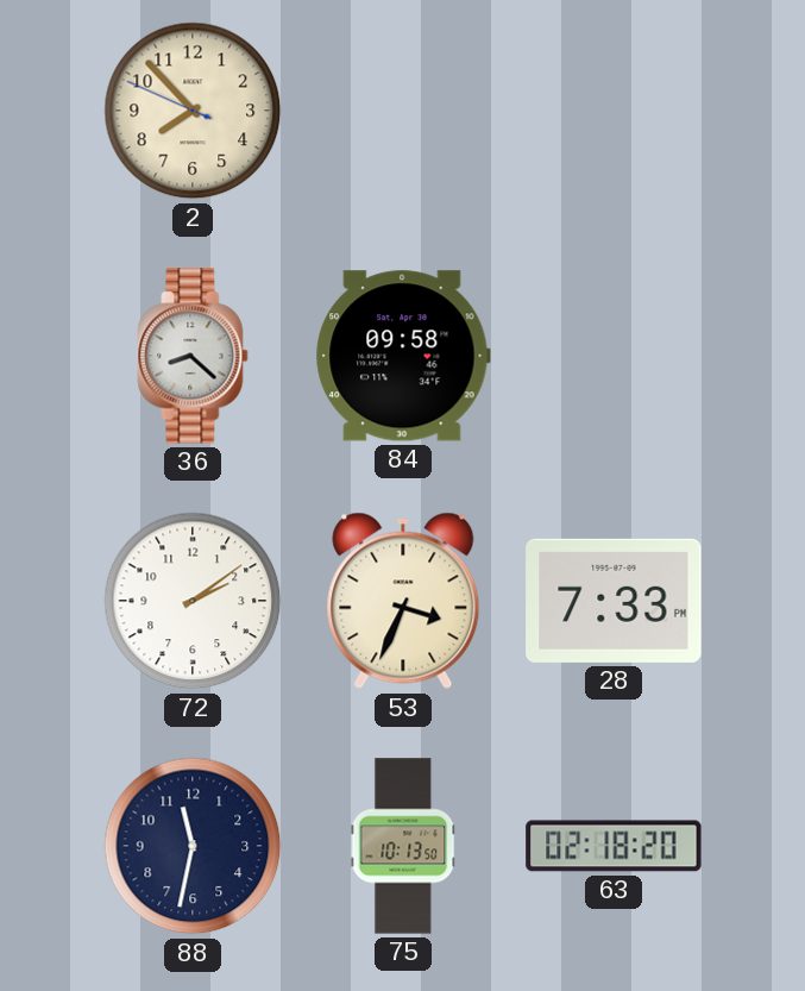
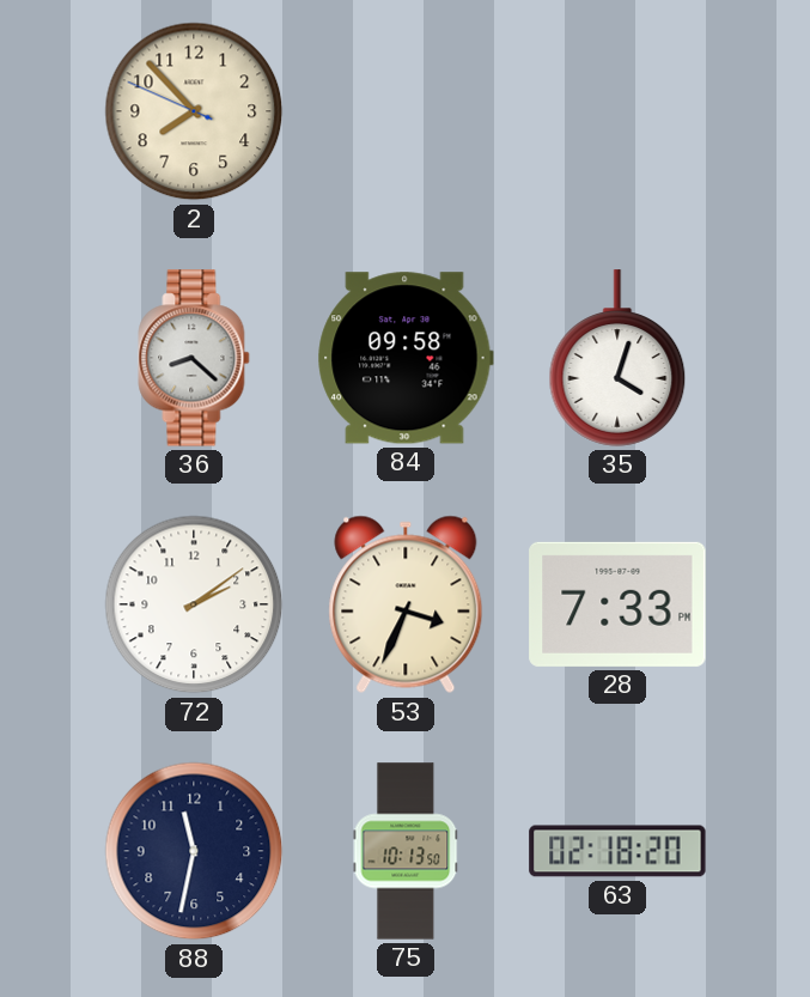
35: none -> 4:03 (617, 358)
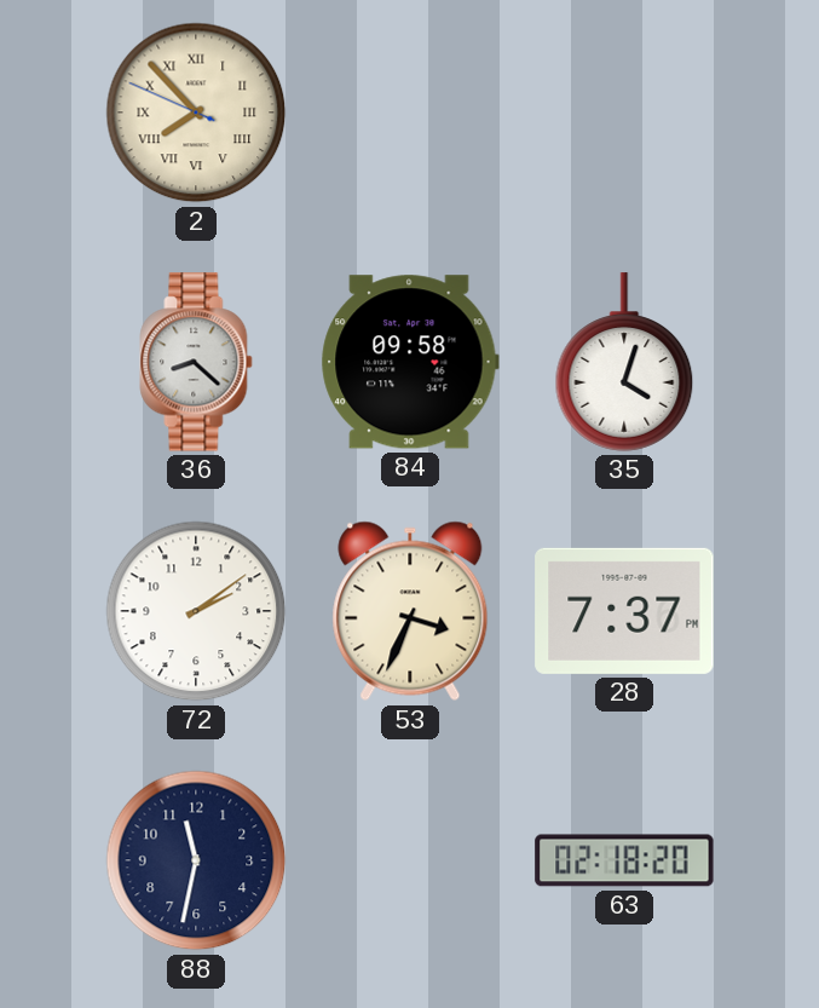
2 numerals: Arabic -> Roman (196, 113)
28: 7:33 -> 7:37 (624, 611)
75: 10:13 -> none (406, 851)
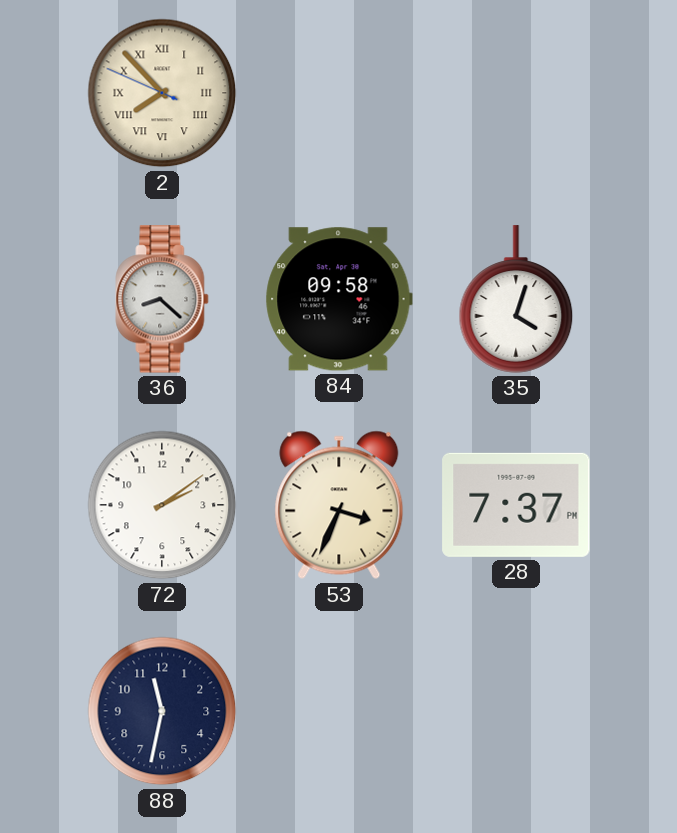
63: 02:18 -> none (624, 860)
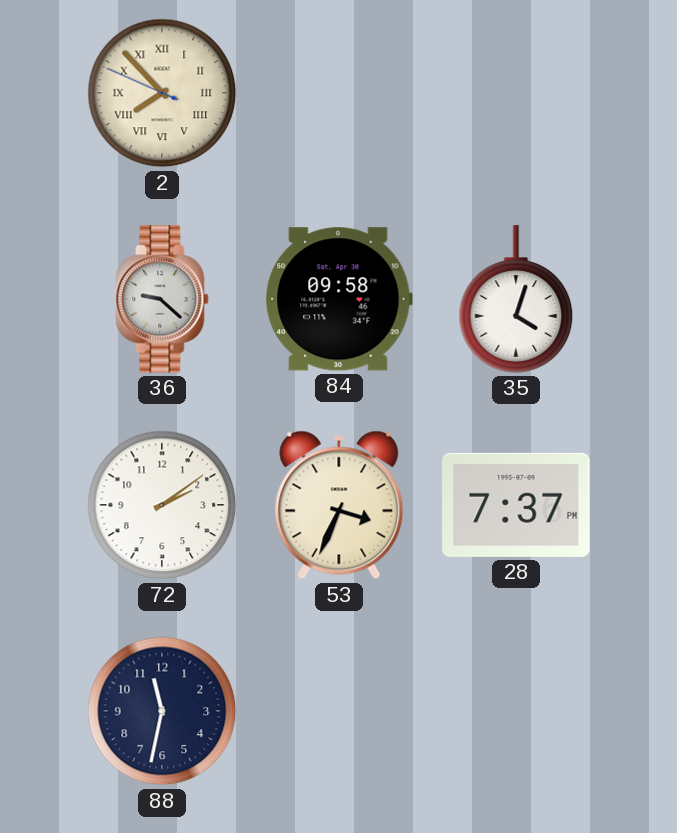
36: 8:22 -> 9:22 (162, 299)
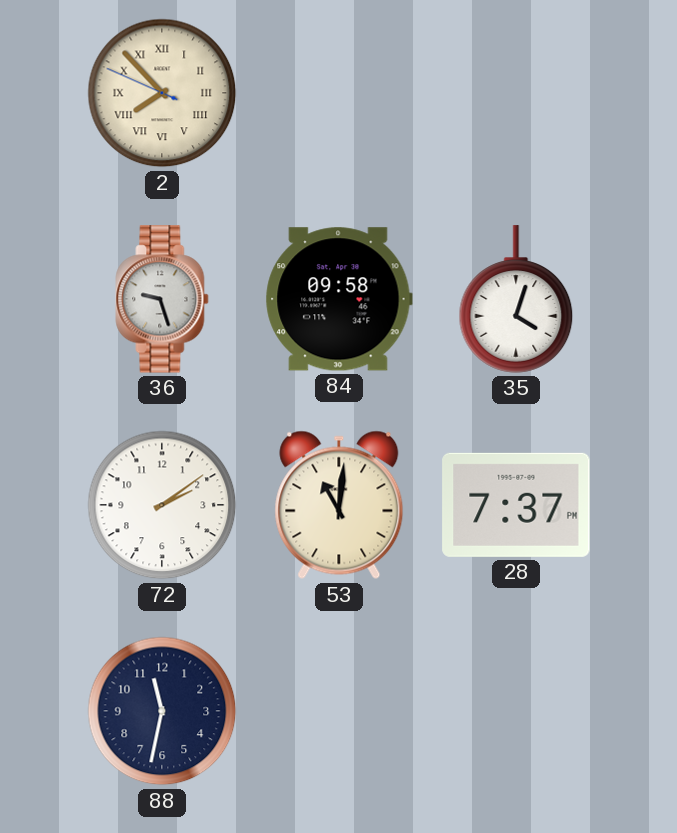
36: 9:22 -> 9:27 (162, 299)
53: 3:34 -> 11:01 (339, 505)
